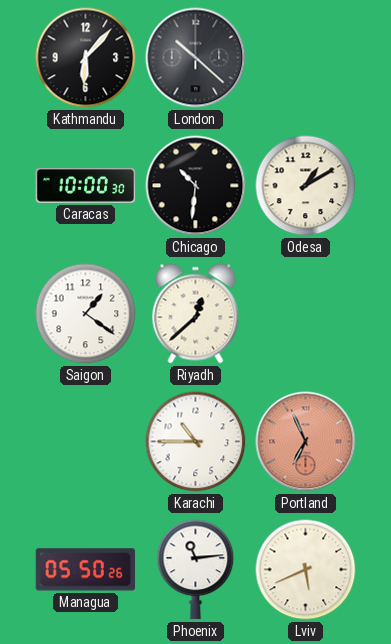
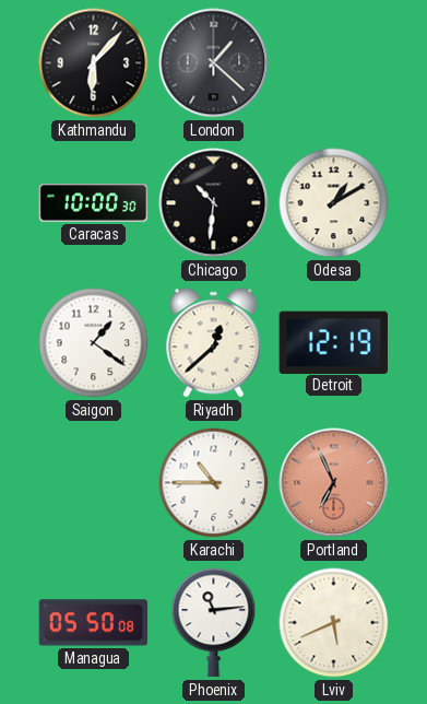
London: 10:22 -> 1:22 (214, 63)
Detroit: none -> 12:19 (333, 342)
Managua: 05:50:26 -> 05:50:08 (94, 623)
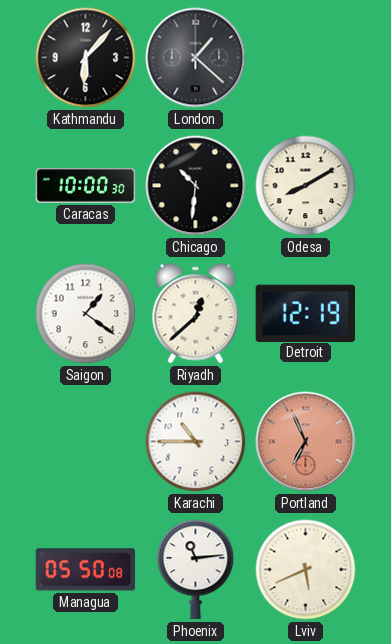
Odesa: 1:10 -> 8:10 (306, 186)
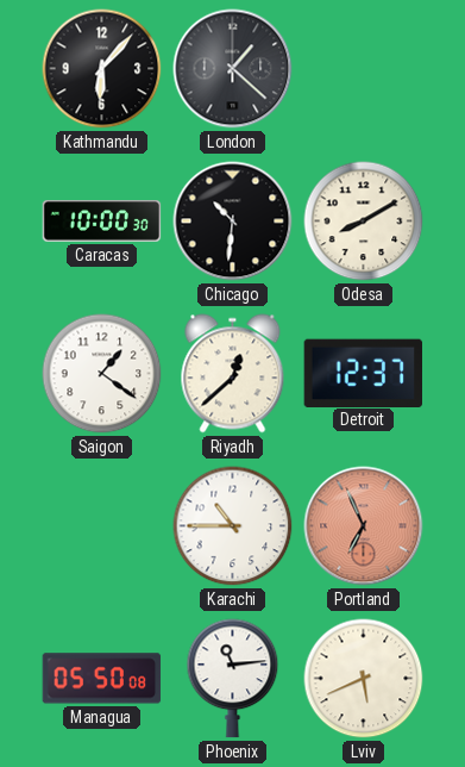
Detroit: 12:19 -> 12:37 (363, 373)
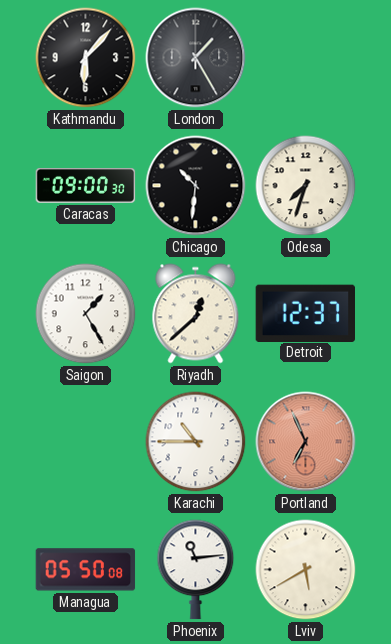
London: 1:22 -> 1:25 (196, 58)
Caracas: 10:00 -> 09:00 (86, 186)
Odesa: 8:10 -> 7:33 (306, 186)
Saigon: 1:21 -> 1:25 (86, 314)
Lviv: 5:41 -> 5:40 (306, 570)
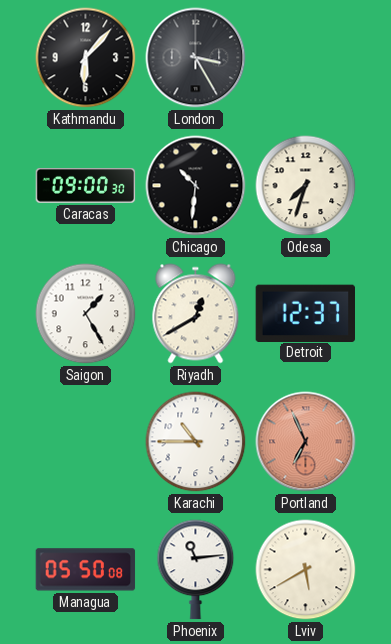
London: 1:25 -> 3:25 (196, 58)
Riyadh: 12:38 -> 12:40 (196, 314)
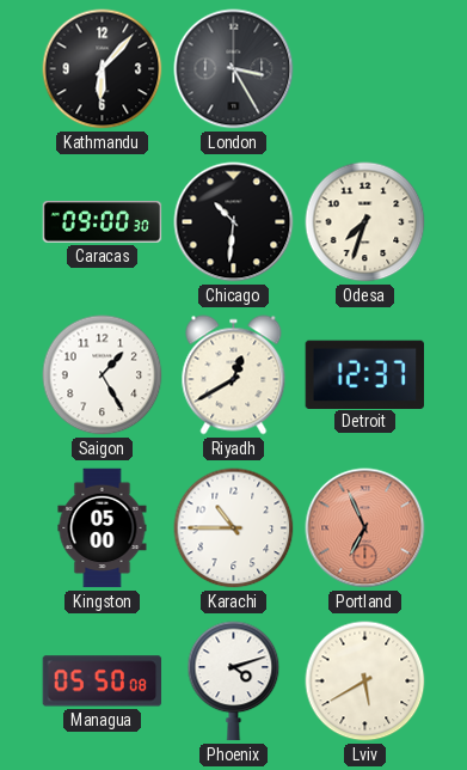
Kingston: none -> 05:00 (103, 528)
Phoenix: 11:14 -> 4:12 (234, 682)
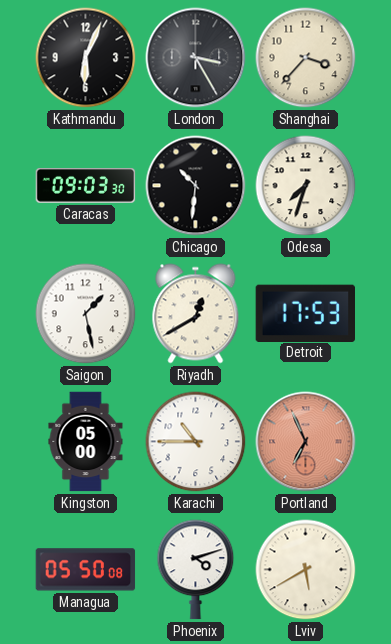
Kathmandu: 6:07 -> 6:04 (86, 58)
Shanghai: none -> 3:37 (306, 58)
Caracas: 09:00 -> 09:03 (86, 186)
Saigon: 1:25 -> 1:28 (86, 314)
Detroit: 12:37 -> 17:53 (305, 313)
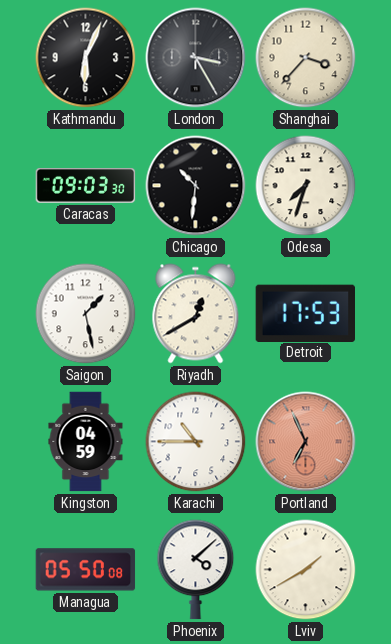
Kingston: 05:00 -> 04:59 (86, 442)
Phoenix: 4:12 -> 4:08 (196, 570)
Lviv: 5:40 -> 1:40 (306, 570)
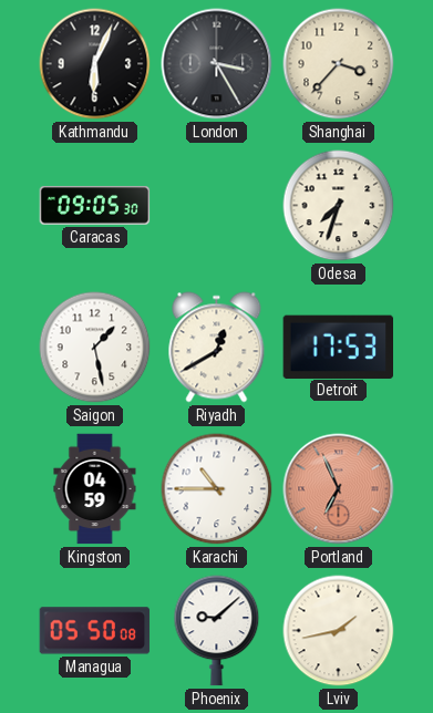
Caracas: 09:03 -> 09:05 (95, 206)
Chicago: 10:31 -> none (196, 186)
Phoenix: 4:08 -> 9:08 (217, 631)
Lviv: 1:40 -> 1:43 (339, 631)
